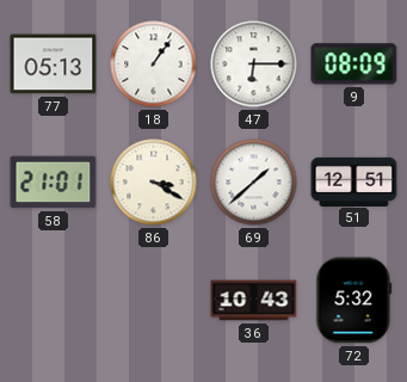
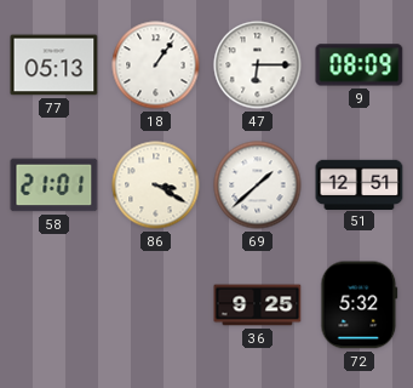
36: 10:43 -> 9:25 (258, 306)
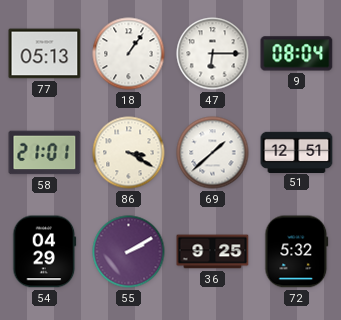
9: 08:09 -> 08:04 (297, 54)
54: none -> 04:29 (45, 252)
55: none -> 2:10 (129, 252)
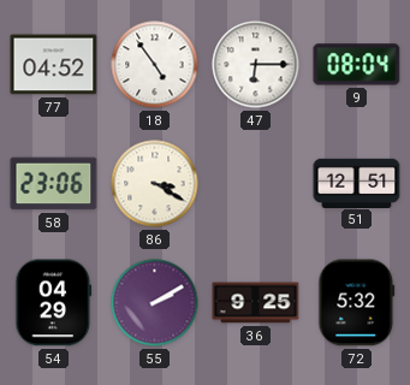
77: 05:13 -> 04:52 (54, 65)
18: 1:06 -> 4:54 (155, 65)
58: 21:01 -> 23:06 (54, 184)
69: 1:38 -> none (213, 153)
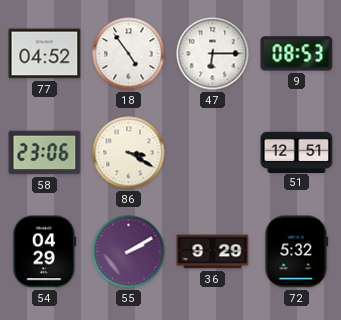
9: 08:04 -> 08:53 (297, 54)
36: 9:25 -> 9:29 (213, 252)
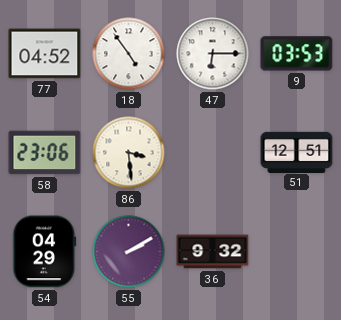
9: 08:53 -> 03:53 (297, 54)
86: 3:20 -> 3:29 (129, 153)
36: 9:29 -> 9:32 (213, 252)
72: 5:32 -> none (297, 252)
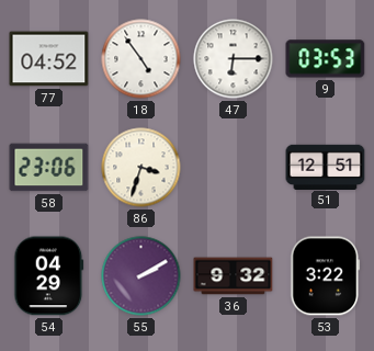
86: 3:29 -> 3:33 (141, 168)
53: none -> 3:22 (326, 276)
